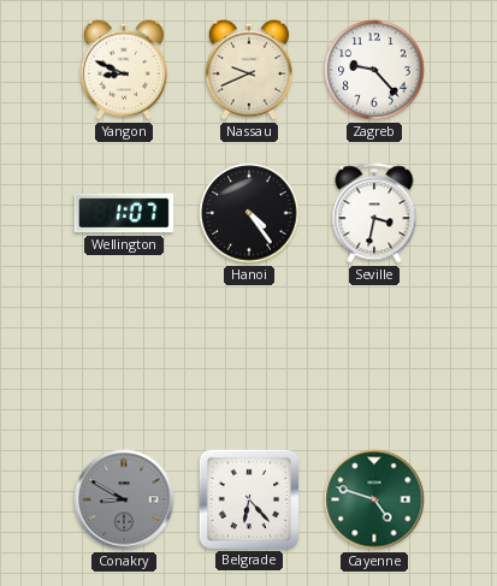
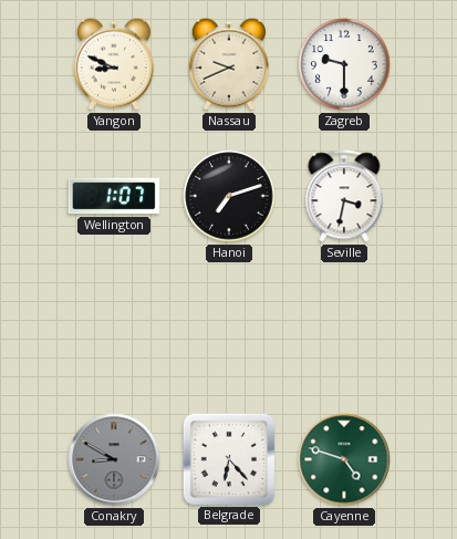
Zagreb: 9:23 -> 9:30 (344, 64)
Hanoi: 4:24 -> 7:12 (229, 196)
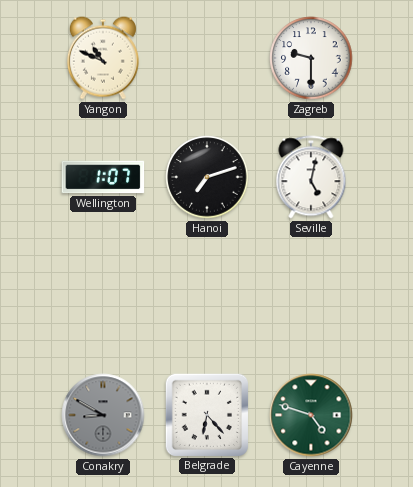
Yangon: 8:49 -> 10:49 (103, 58)
Nassau: 9:41 -> none (229, 64)
Seville: 3:32 -> 5:02 (311, 177)
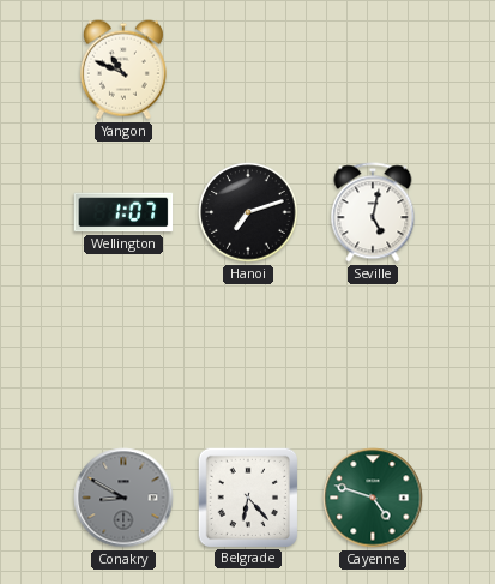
Zagreb: 9:30 -> none (311, 58)
